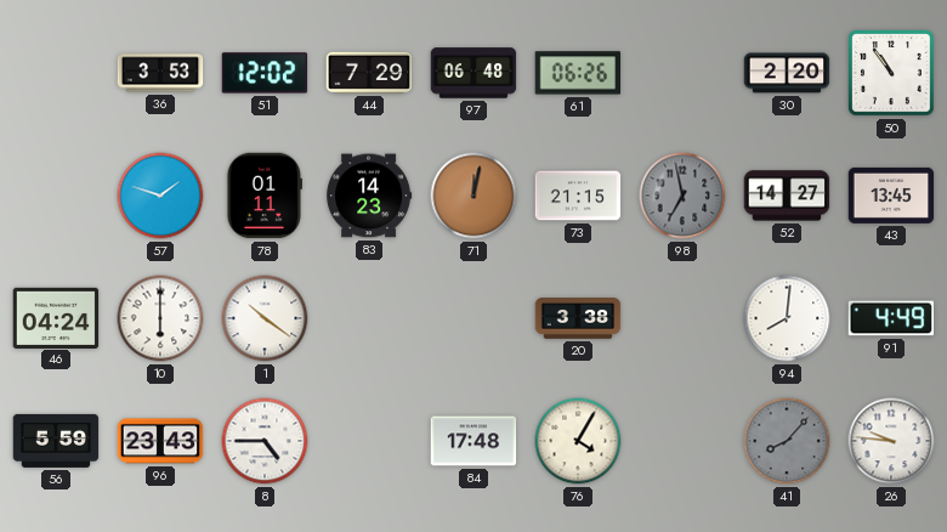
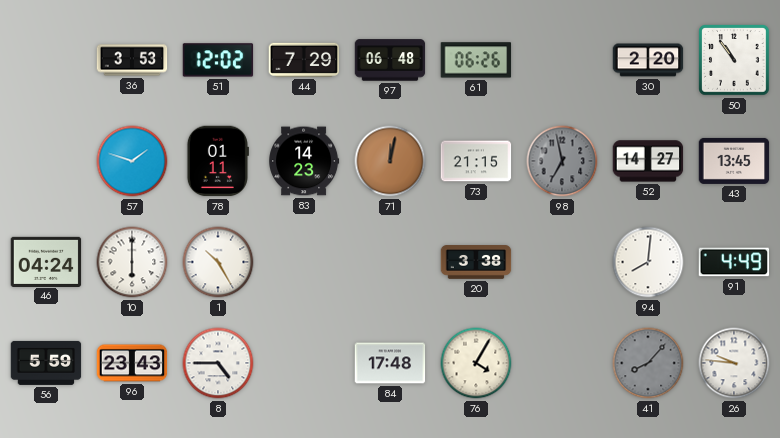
1: 10:21 -> 10:25 (218, 262)
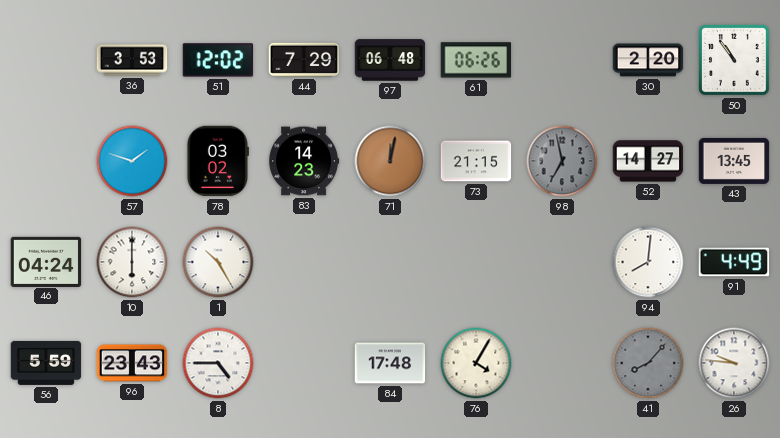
78: 01:11 -> 03:02 (217, 161)
20: 3:38 -> none (476, 262)
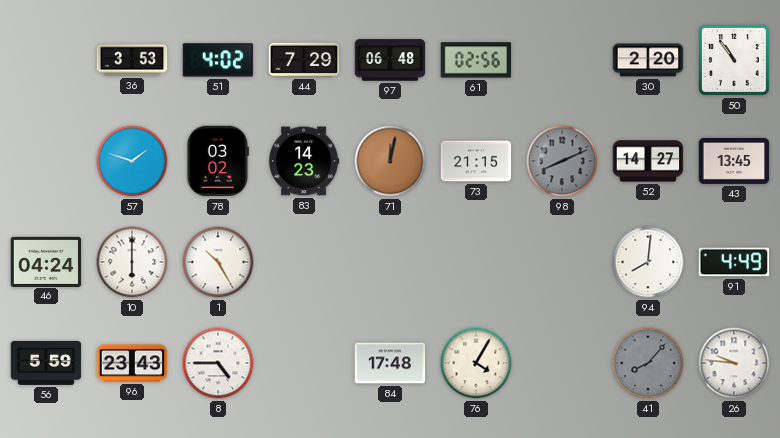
51: 12:02 -> 4:02 (218, 60)
61: 06:26 -> 02:56 (476, 60)
98: 6:58 -> 8:11 (562, 161)
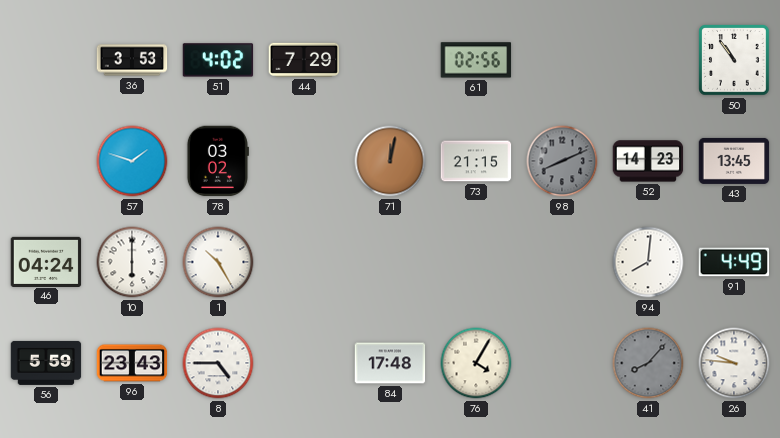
97: 06:48 -> none (390, 60)
30: 2:20 -> none (648, 60)
83: 14:23 -> none (304, 161)
52: 14:27 -> 14:23 (648, 161)
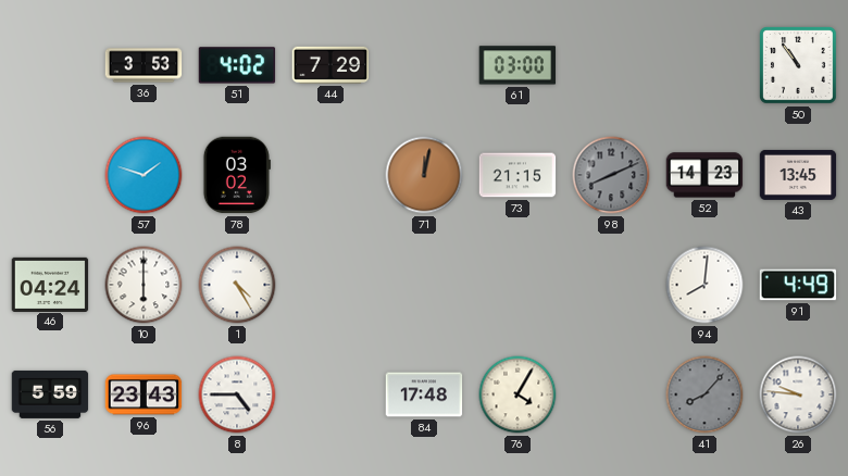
61: 02:56 -> 03:00 (517, 65)
1: 10:25 -> 4:25 (237, 285)
